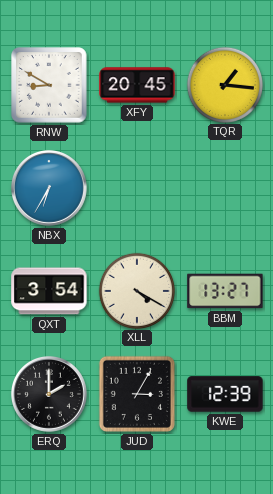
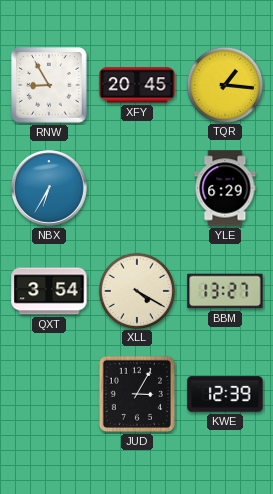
RNW: 8:50 -> 8:55 (49, 85)
YLE: none -> 6:29 (225, 188)
ERQ: 2:00 -> none (49, 394)
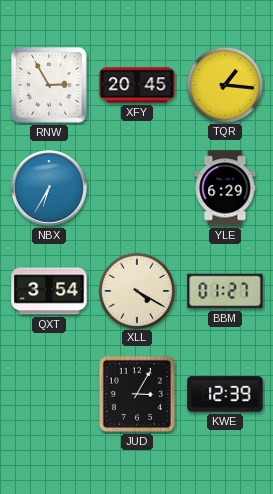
RNW: 8:55 -> 2:55 (49, 85)
BBM: 13:27 -> 01:27 (225, 291)
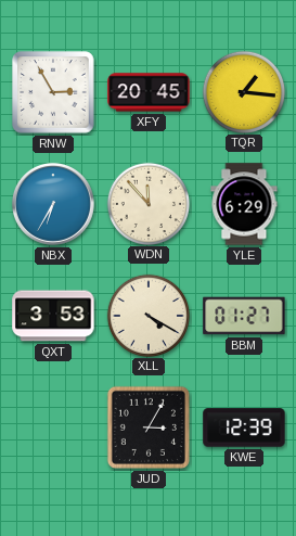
WDN: none -> 11:53 (147, 203)
QXT: 3:54 -> 3:53 (53, 316)
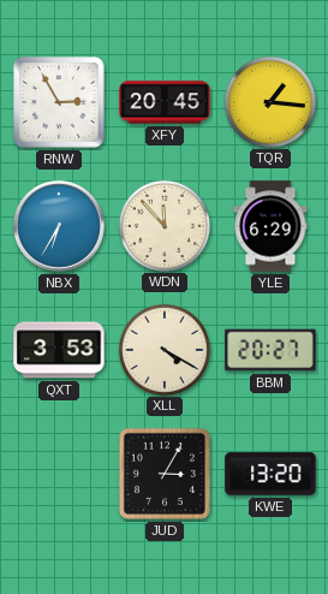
BBM: 01:27 -> 20:27 (270, 350)
KWE: 12:39 -> 13:20 (270, 474)
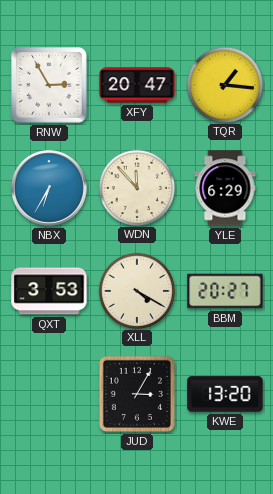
XFY: 20:45 -> 20:47 (137, 85)
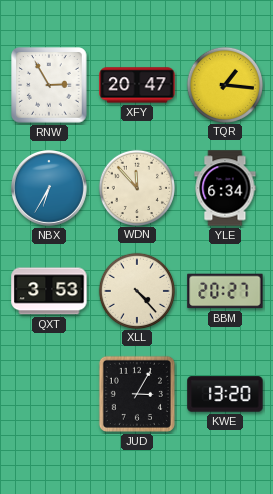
YLE: 6:29 -> 6:34 (225, 188)
XLL: 4:20 -> 4:23 (136, 290)
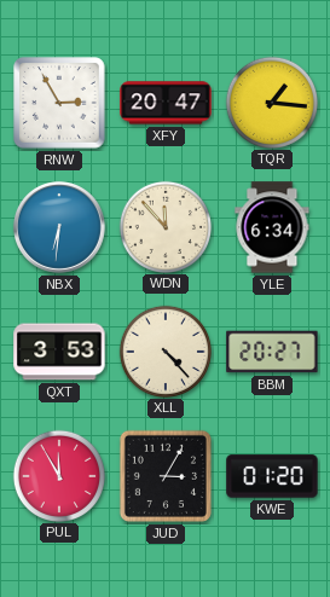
NBX: 6:35 -> 6:31 (59, 227)
PUL: none -> 11:55 (58, 475)
KWE: 13:20 -> 01:20 (272, 476)
